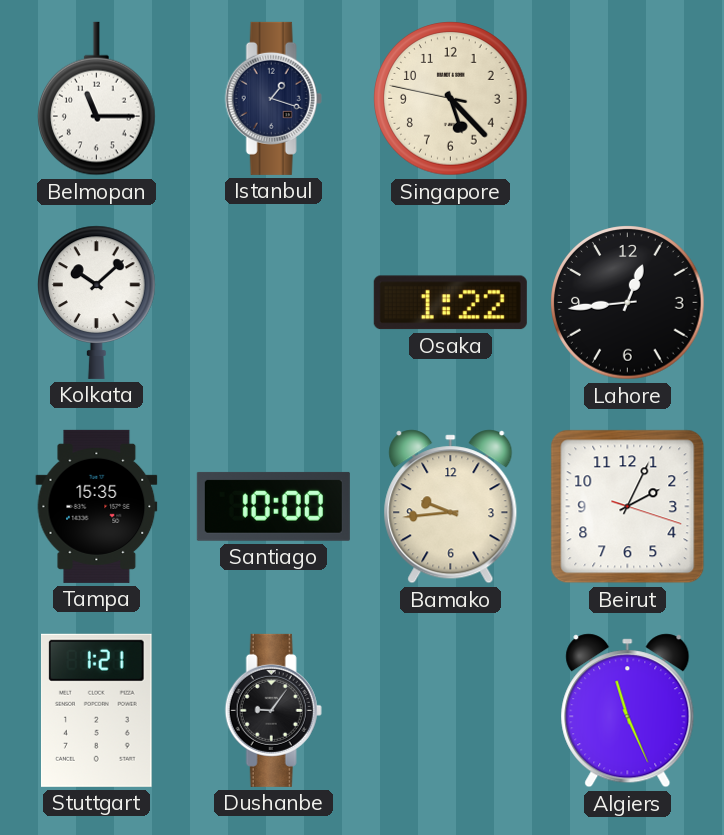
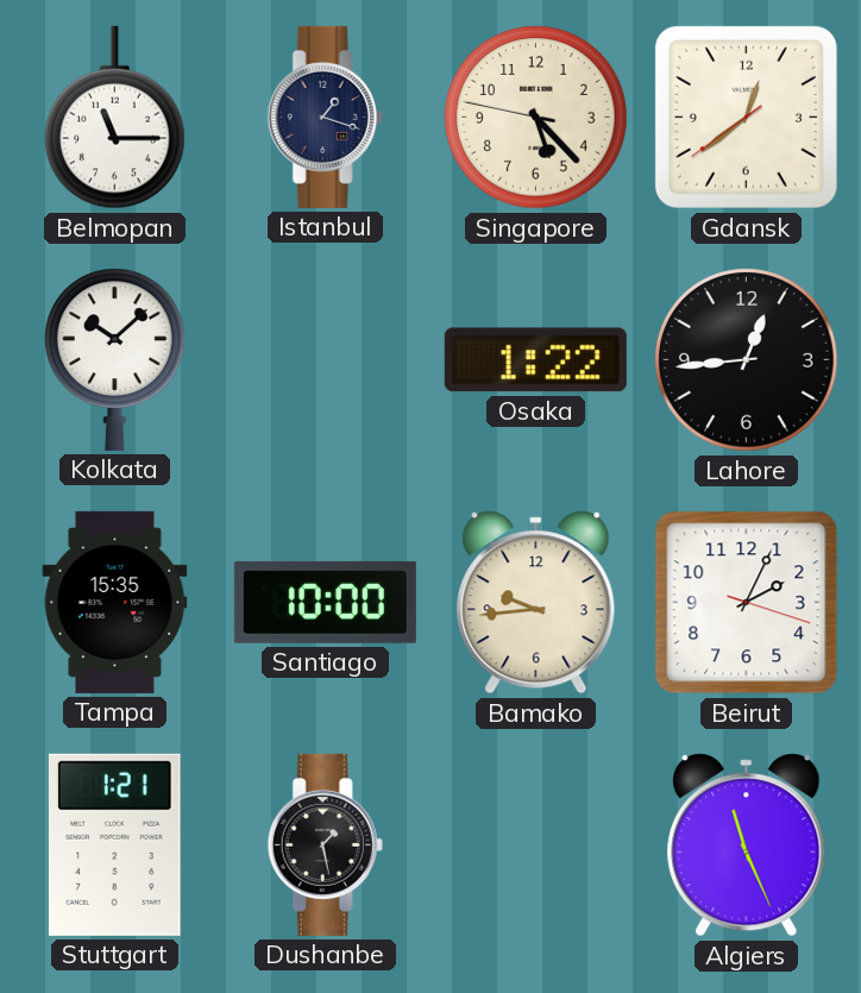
Gdansk: none -> 12:38 (746, 117)
Dushanbe: 9:06 -> 1:28 (325, 844)
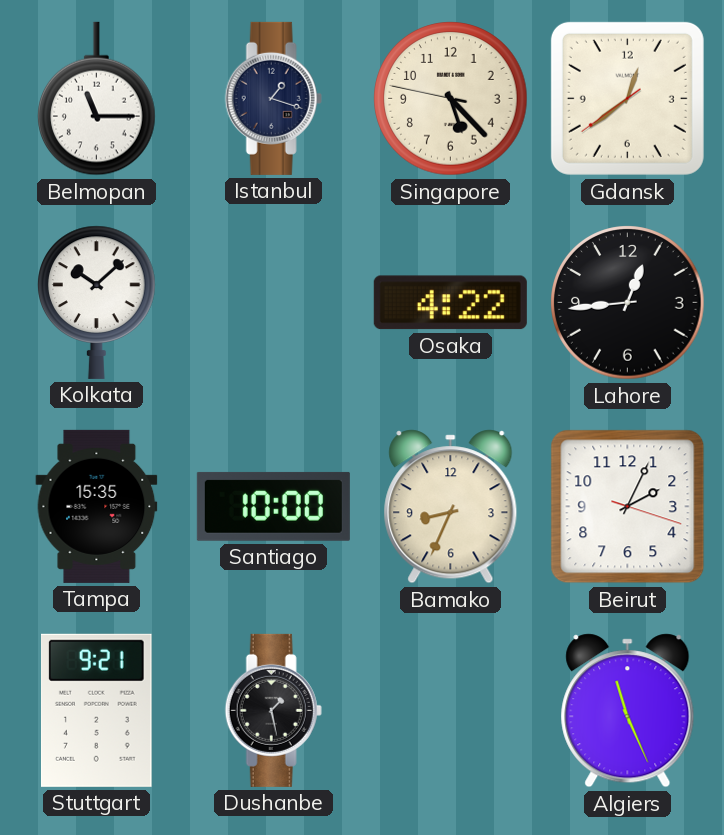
Osaka: 1:22 -> 4:22 (450, 303)
Bamako: 9:44 -> 8:34 (451, 507)
Stuttgart: 1:21 -> 9:21 (97, 710)
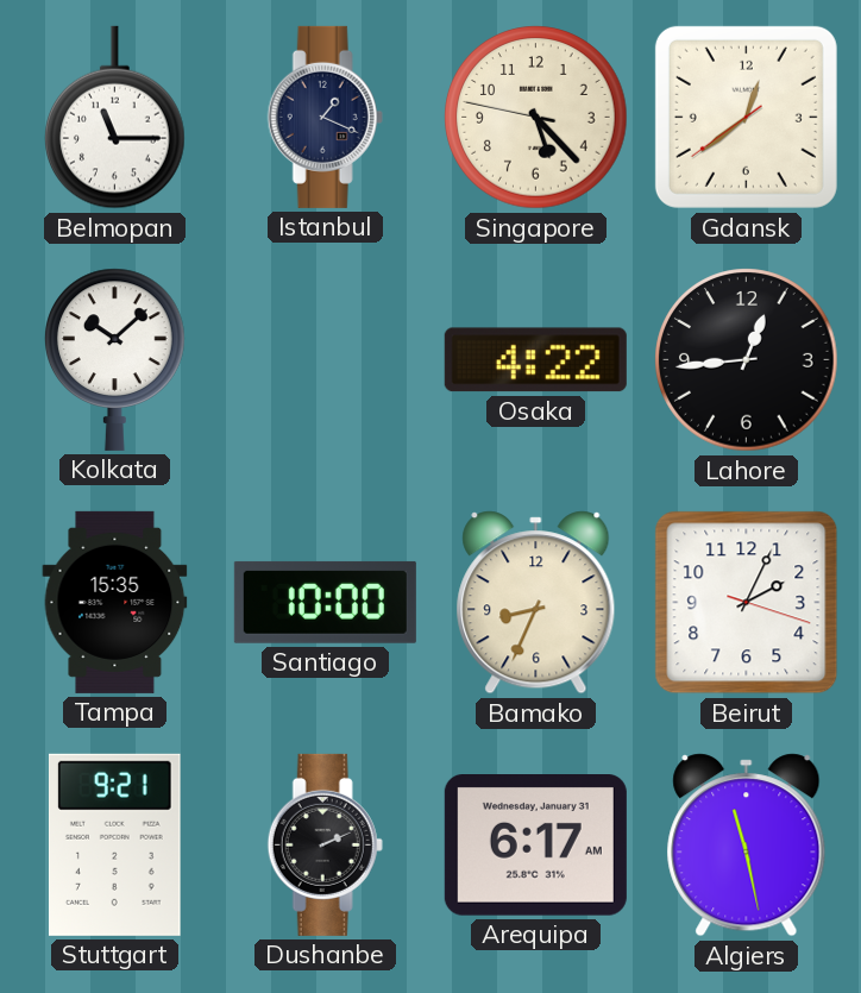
Istanbul: 1:18 -> 1:19 (325, 117)
Dushanbe: 1:28 -> 2:11 (325, 844)
Arequipa: none -> 6:17 (535, 846)
Algiers: 11:26 -> 11:28 (747, 846)
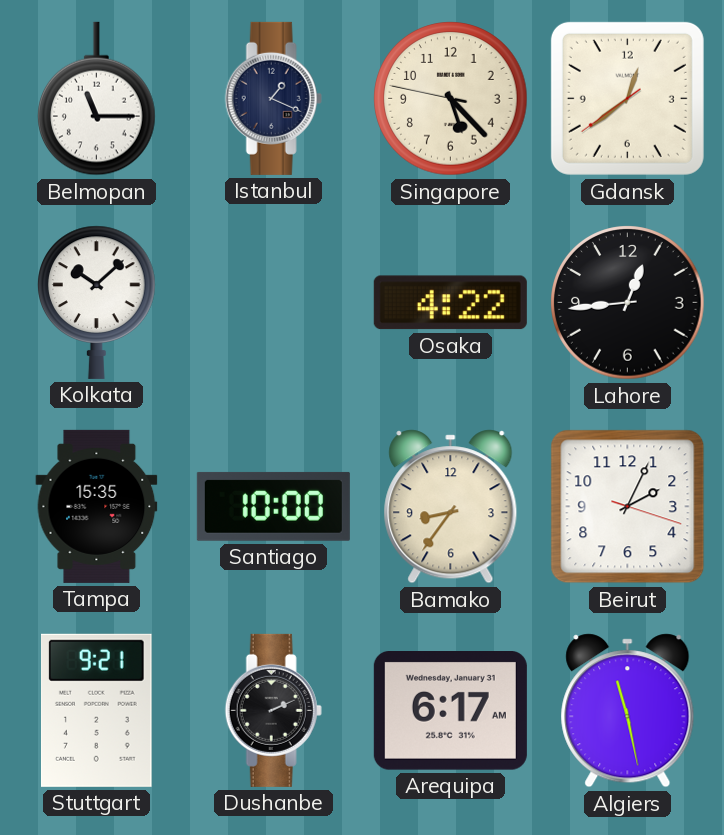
Bamako: 8:34 -> 8:36 (451, 507)
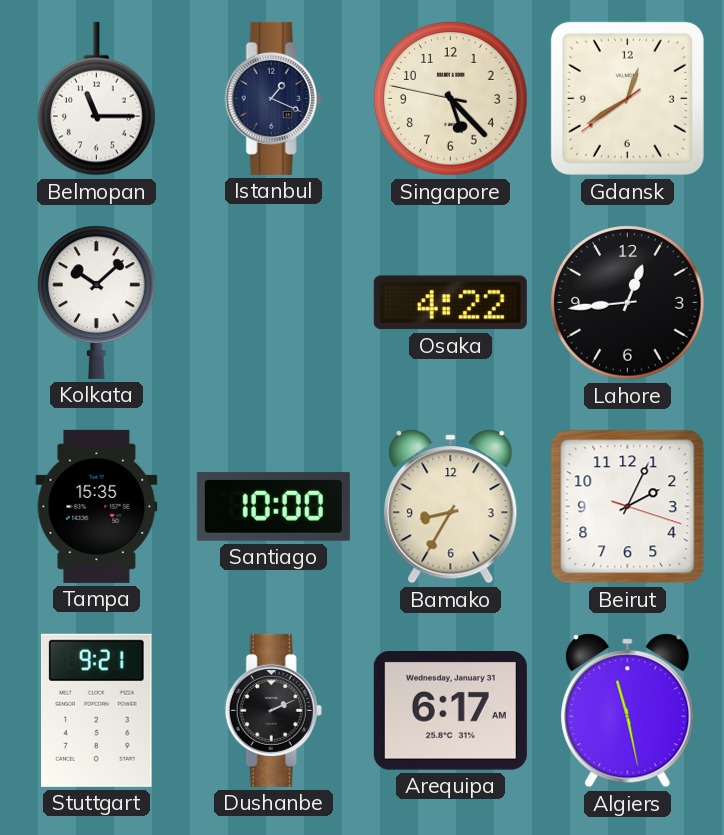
Gdansk: 12:38 -> 12:39 (627, 98)
Bamako: 8:36 -> 8:35 (451, 507)
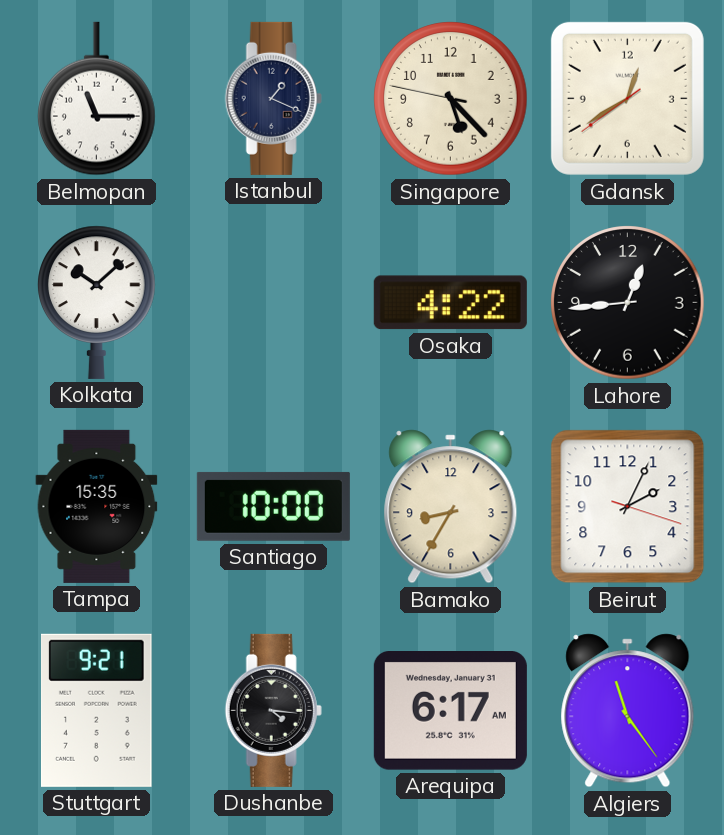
Dushanbe: 2:11 -> 4:16 (273, 710)
Algiers: 11:28 -> 11:24 (628, 711)
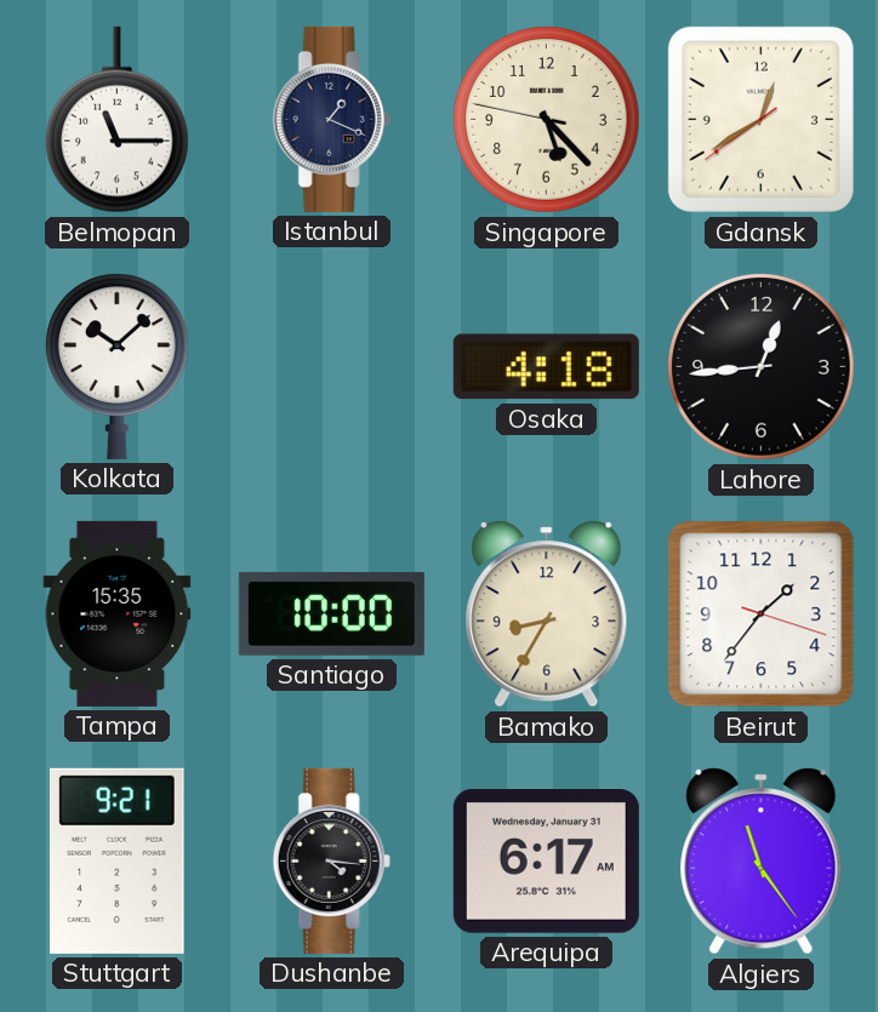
Osaka: 4:22 -> 4:18 (546, 367)
Beirut: 2:04 -> 1:36 (762, 614)
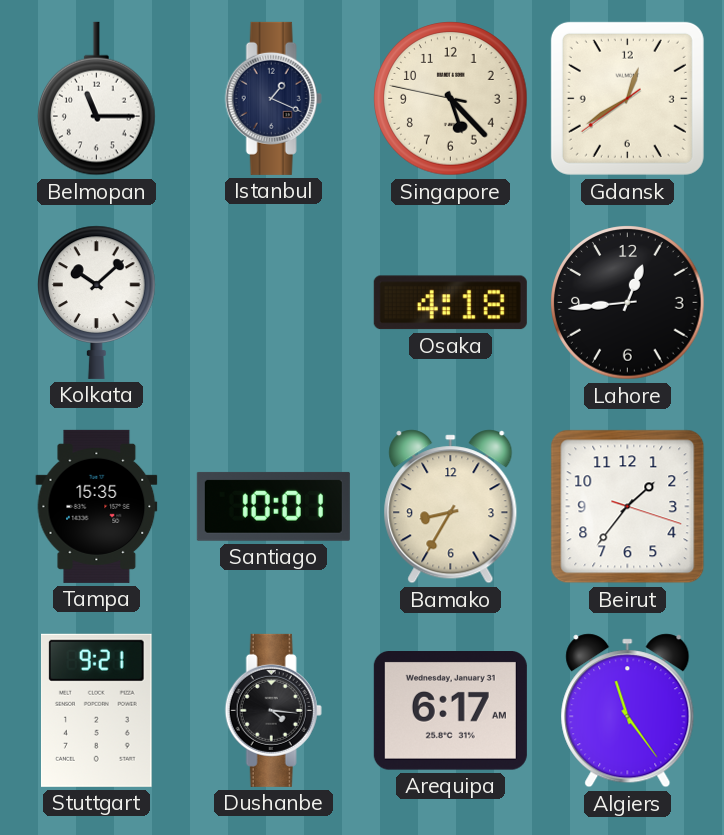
Santiago: 10:00 -> 10:01 (273, 506)
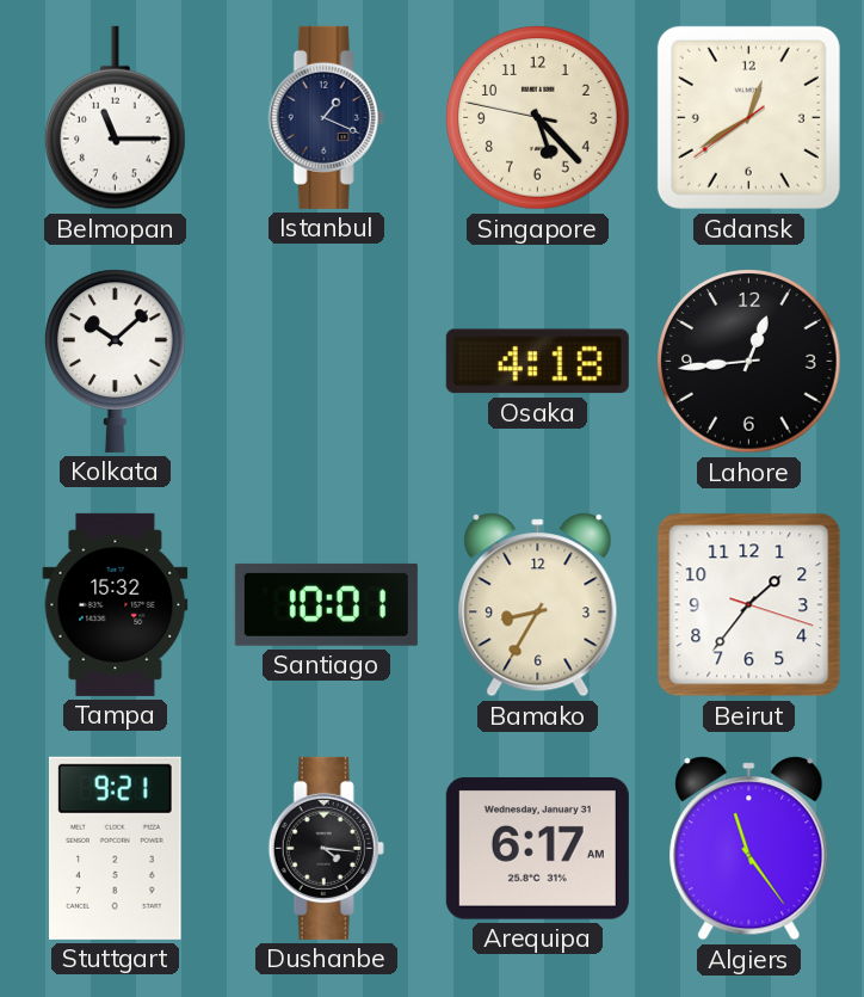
Tampa: 15:35 -> 15:32 (116, 604)
